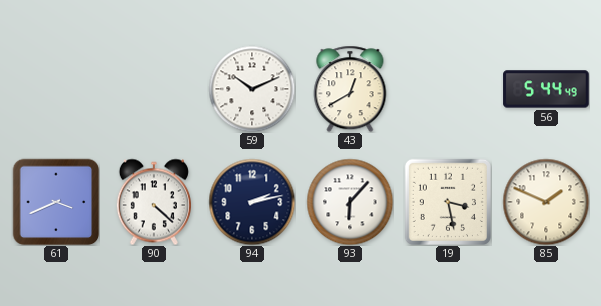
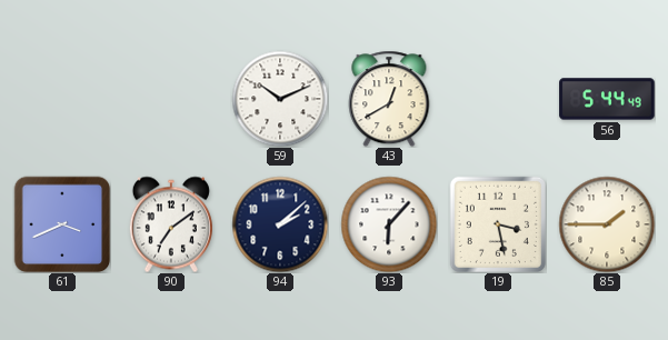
90: 4:22 -> 7:09 (171, 224)
94: 2:13 -> 2:08 (280, 224)
85: 1:49 -> 1:45 (607, 224)
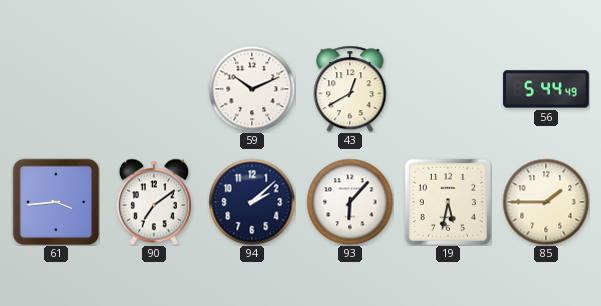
61: 3:41 -> 3:44 (56, 202)
19: 3:28 -> 5:32 (448, 202)
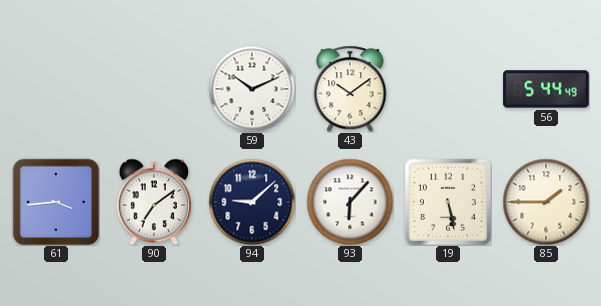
43: 12:40 -> 10:09 (350, 89)
94: 2:08 -> 9:08 (252, 202)
19: 5:32 -> 5:28 (448, 202)
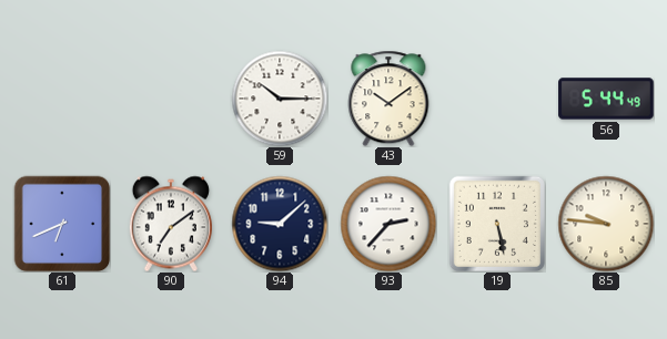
59: 10:11 -> 10:15 (280, 99)
61: 3:44 -> 6:41 (62, 224)
93: 6:07 -> 2:37 (388, 224)
85: 1:45 -> 9:46 (606, 224)
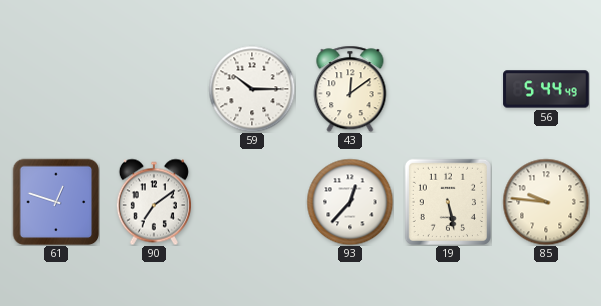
43: 10:09 -> 12:09 (350, 89)
61: 6:41 -> 12:48 (56, 202)
94: 9:08 -> none (280, 224)
93: 2:37 -> 12:37 (350, 202)
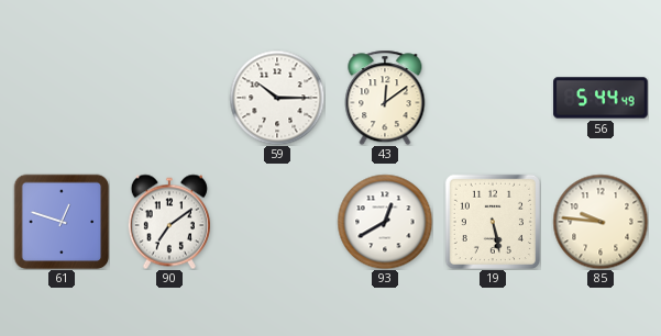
93: 12:37 -> 12:40 (385, 222)
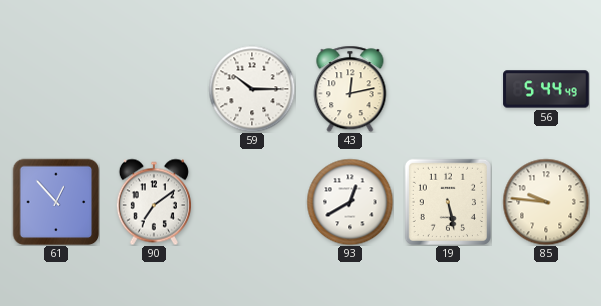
43: 12:09 -> 12:13 (350, 89)
61: 12:48 -> 12:53 (56, 202)
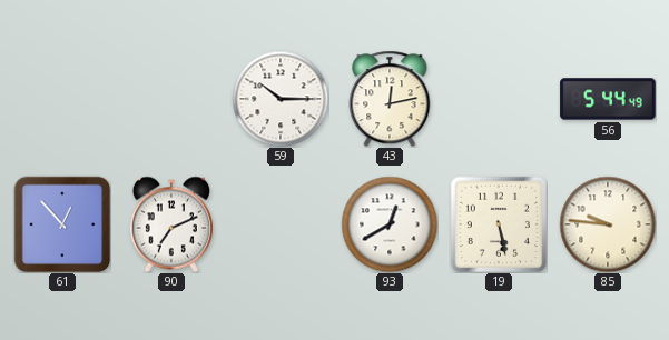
90: 7:09 -> 7:11 (171, 224)
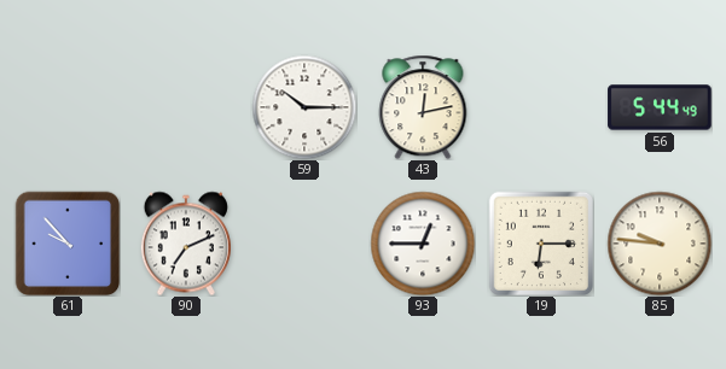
61: 12:53 -> 9:53 (68, 244)
93: 12:40 -> 12:45 (423, 244)
19: 5:28 -> 6:15 (541, 244)
